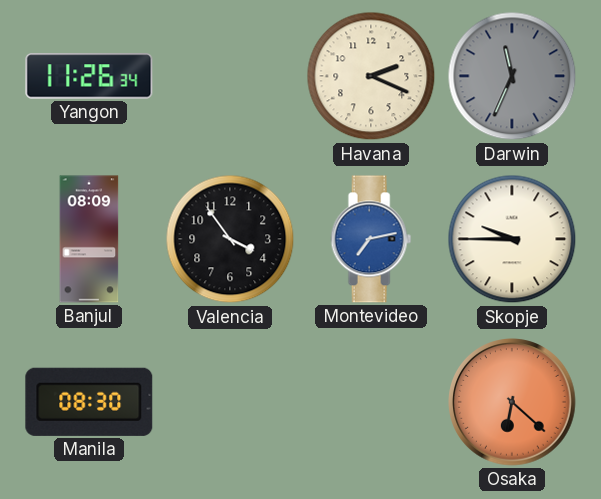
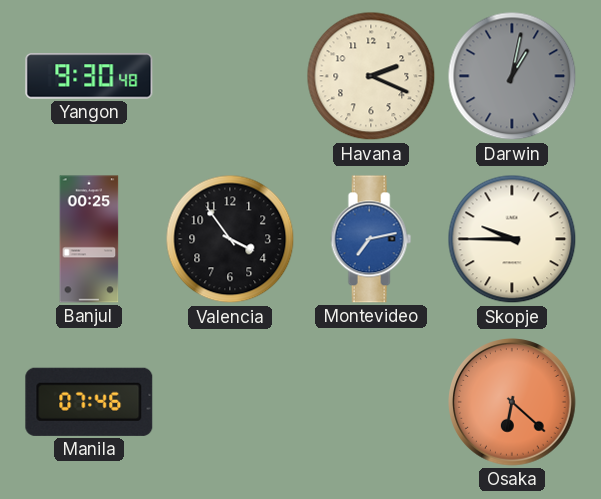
Yangon: 11:26 -> 9:30 (89, 76)
Darwin: 11:34 -> 1:02 (512, 76)
Banjul: 08:09 -> 00:25 (89, 239)
Manila: 08:30 -> 07:46 (89, 402)
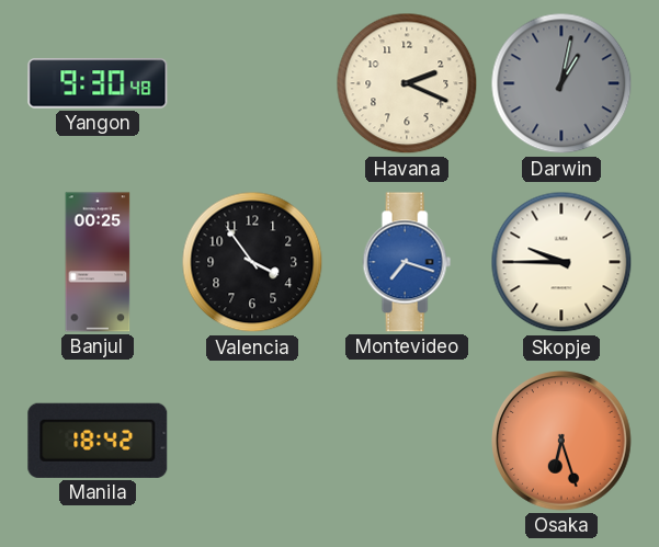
Montevideo: 7:13 -> 7:18 (407, 262)
Manila: 07:46 -> 18:42 (98, 441)
Osaka: 6:22 -> 6:27 (561, 441)
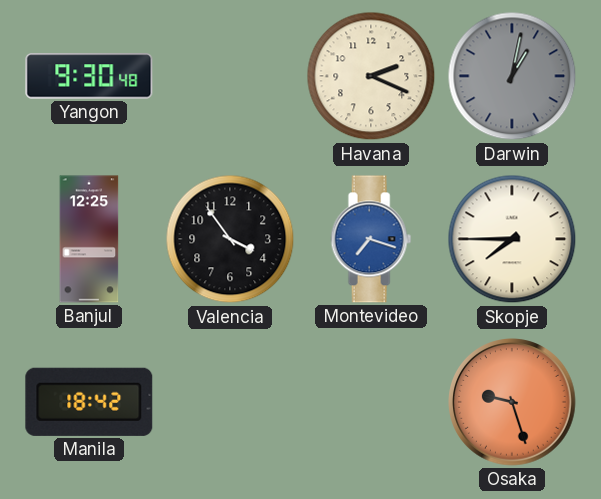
Banjul: 00:25 -> 12:25 (89, 239)
Skopje: 9:45 -> 7:45 (512, 239)
Osaka: 6:27 -> 9:27 (512, 402)
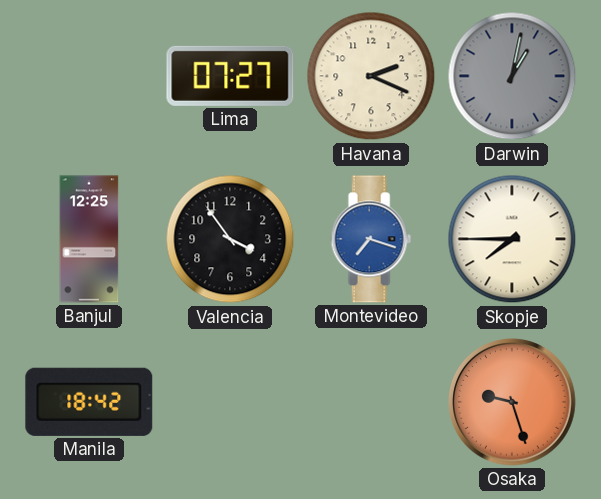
Yangon: 9:30 -> none (89, 76)
Lima: none -> 07:27 (230, 76)
